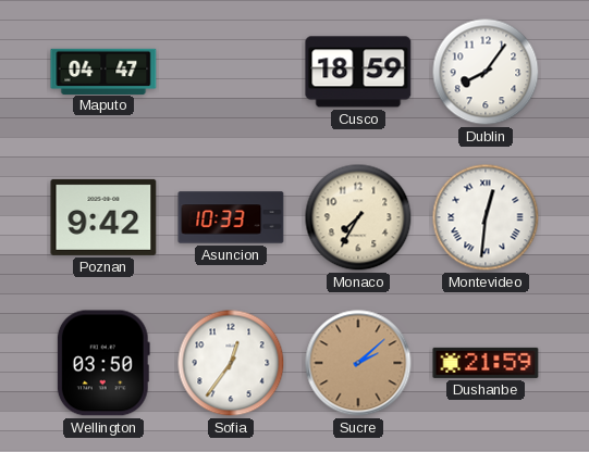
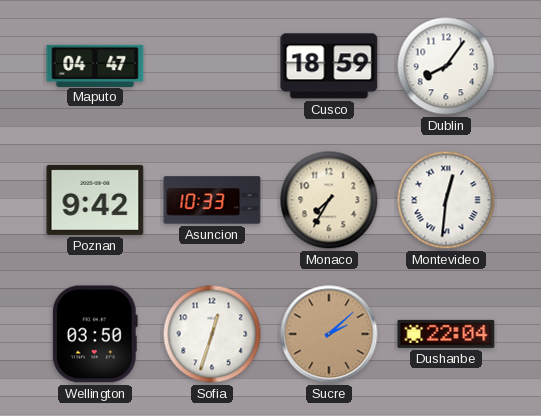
Sofia: 12:36 -> 12:33 (212, 334)
Dushanbe: 21:59 -> 22:04 (446, 334)
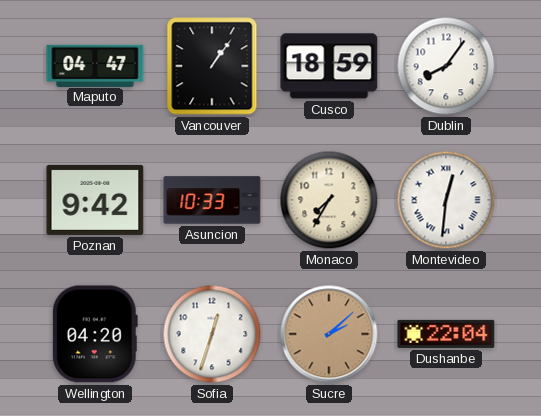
Vancouver: none -> 1:06 (212, 66)
Wellington: 03:50 -> 04:20 (95, 334)
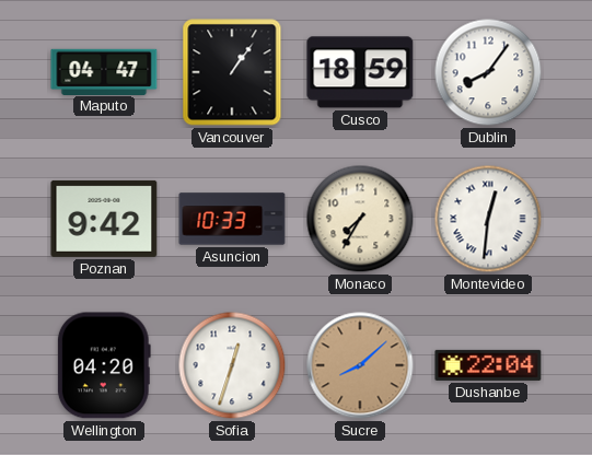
Sucre: 2:08 -> 8:08 (360, 365)
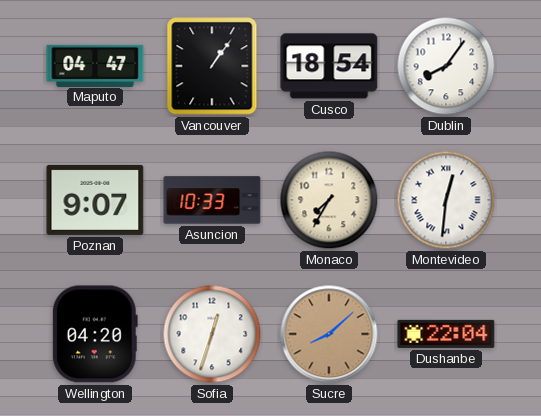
Cusco: 18:59 -> 18:54 (329, 66)
Poznan: 9:42 -> 9:07 (95, 200)
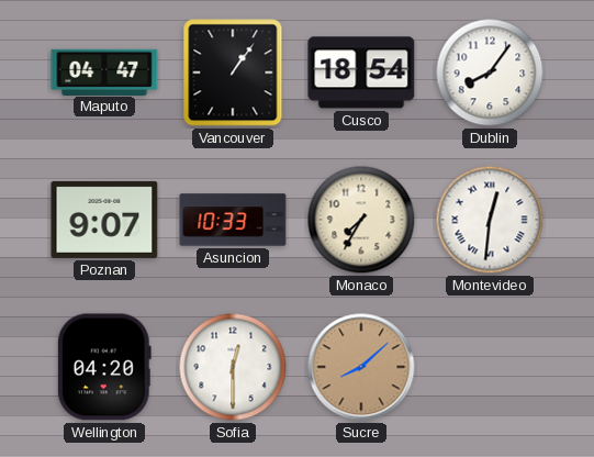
Sofia: 12:33 -> 12:30 (233, 367)
Dushanbe: 22:04 -> none (446, 334)
